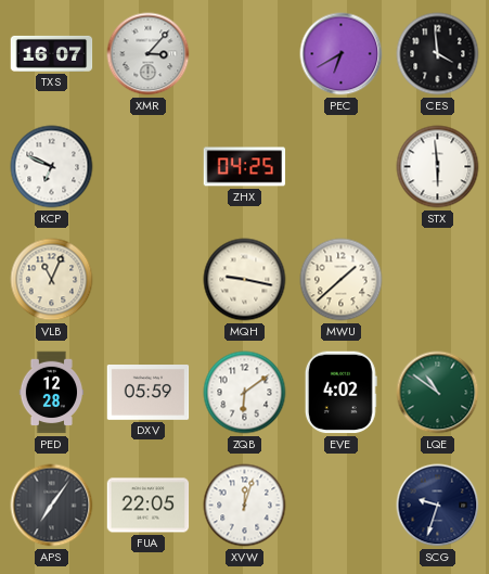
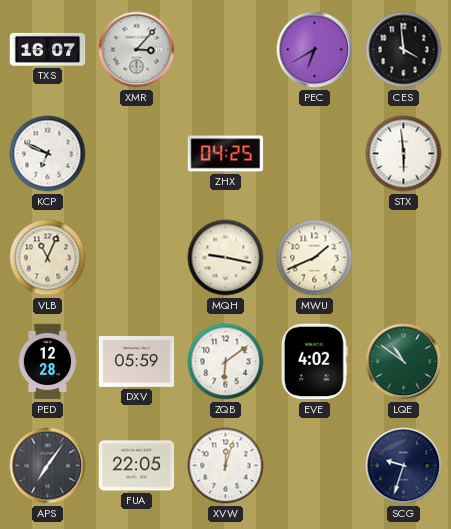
MWU: 1:38 -> 1:41 (315, 258)
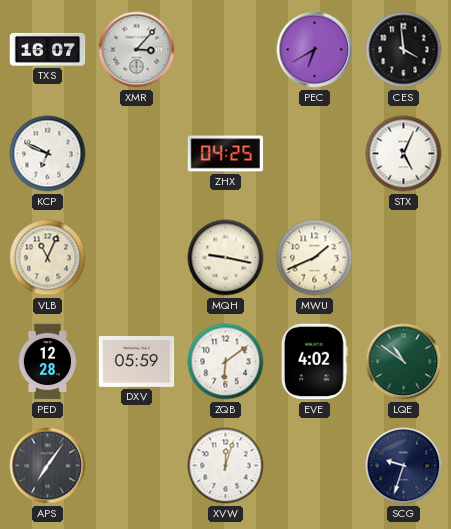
STX: 5:59 -> 5:04 (404, 154)
FUA: 22:05 -> none (137, 466)
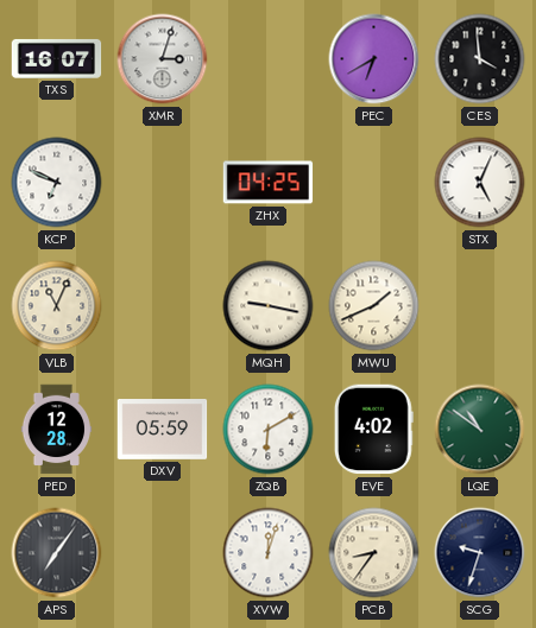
XMR: 3:07 -> 3:03 (163, 59)
ZQB: 6:09 -> 6:10 (269, 430)
PCB: none -> 8:36 (374, 553)
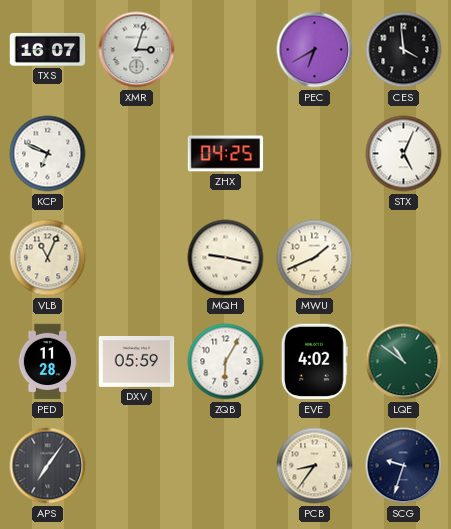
PED: 12:28 -> 11:28 (48, 362)
ZQB: 6:10 -> 6:05 (226, 362)
XVW: 12:03 -> none (269, 553)
